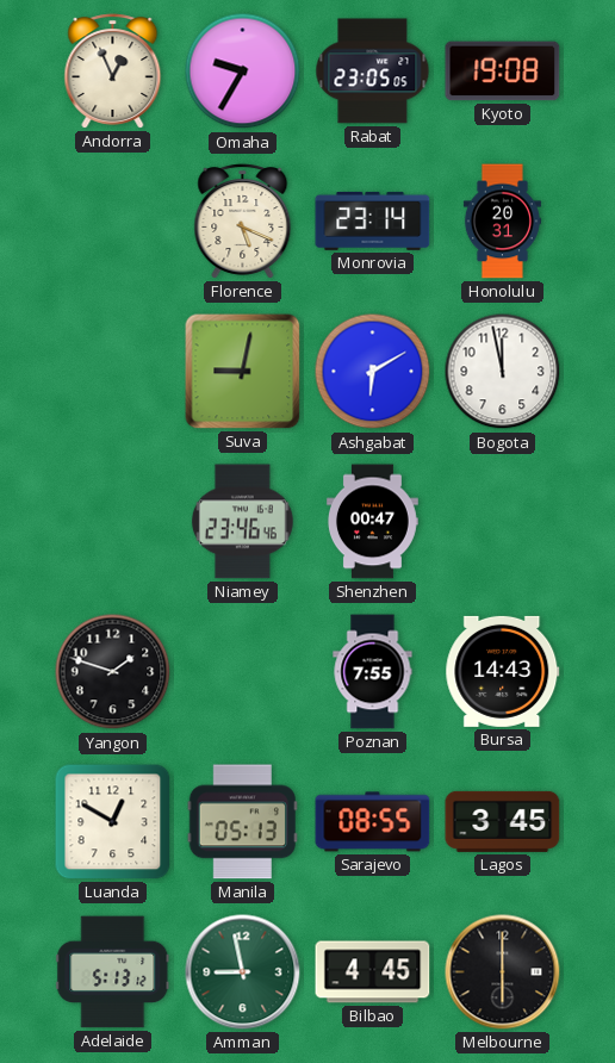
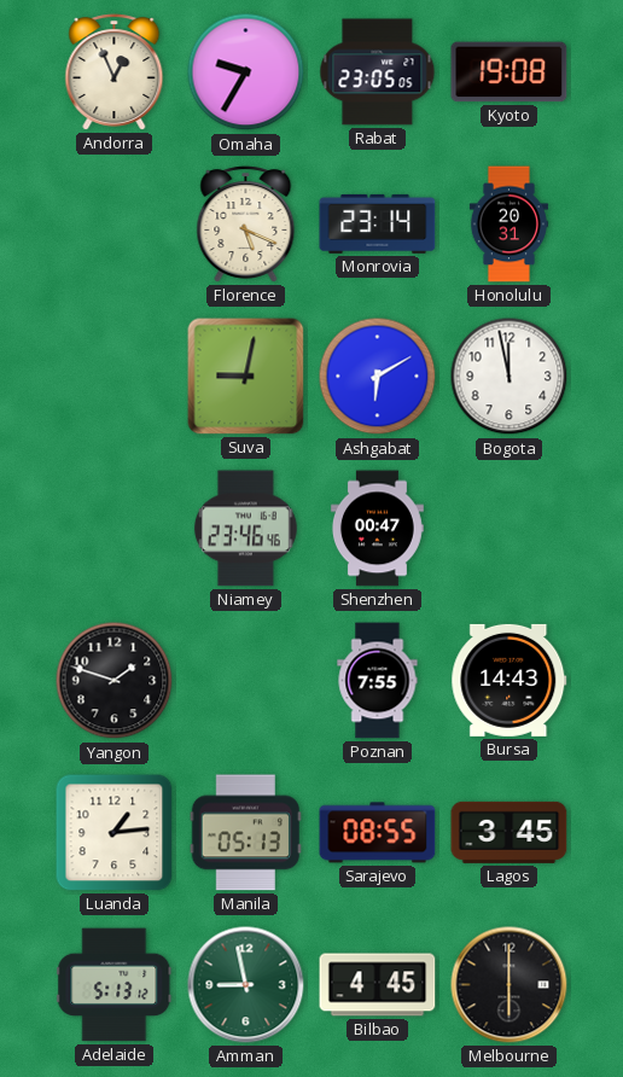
Luanda: 12:50 -> 1:14 (115, 833)
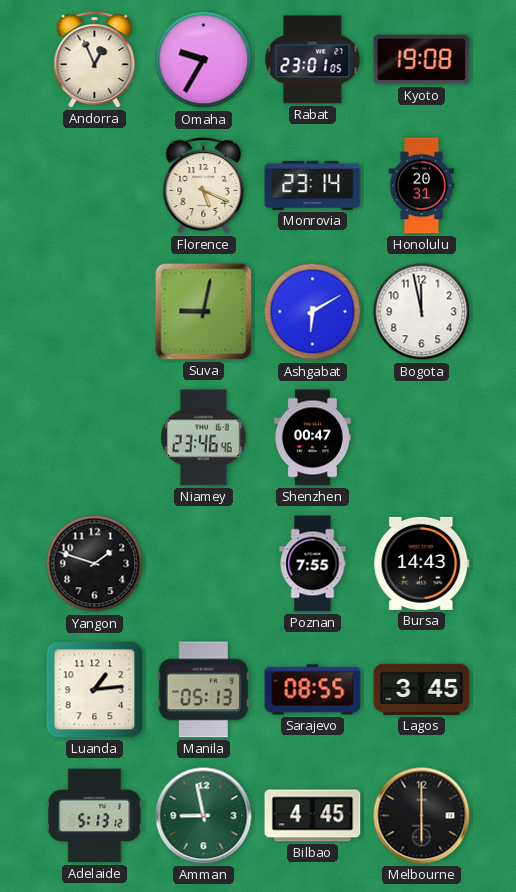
Rabat: 23:05 -> 23:01 (313, 60)
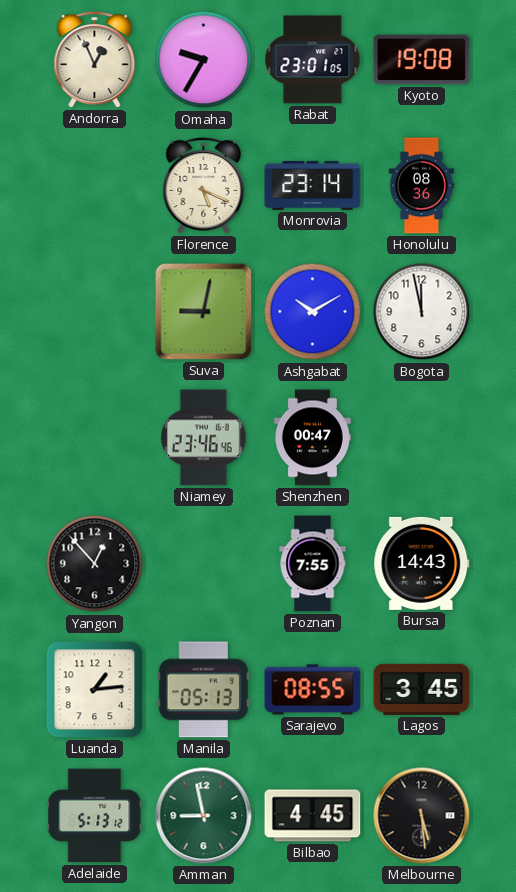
Honolulu: 20:31 -> 08:36 (421, 186)
Ashgabat: 6:10 -> 10:10 (313, 312)
Yangon: 1:48 -> 12:53 (95, 564)
Melbourne: 6:00 -> 5:29 (422, 816)
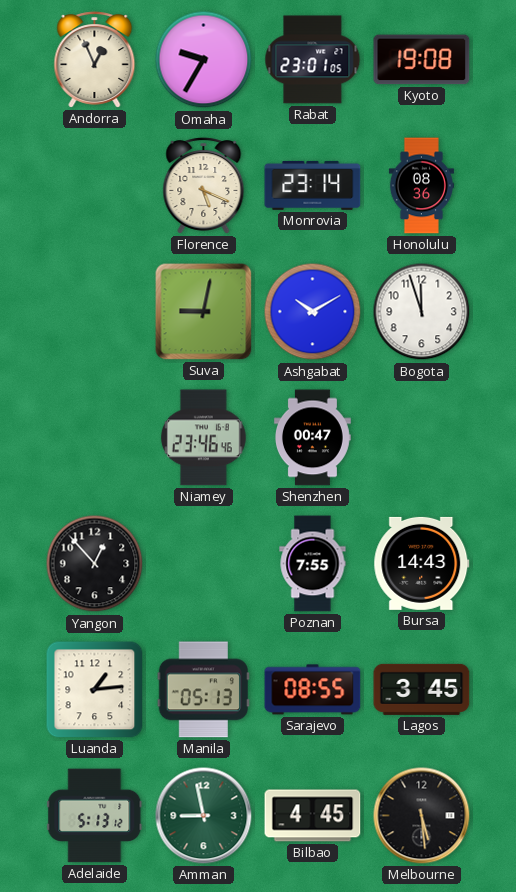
Bogota: 11:58 -> 11:57 (422, 312)
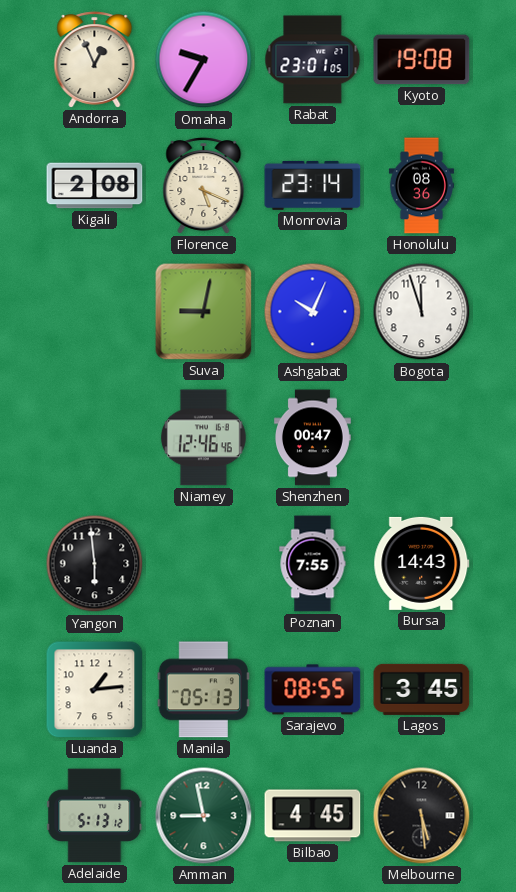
Kigali: none -> 2:08 (95, 186)
Ashgabat: 10:10 -> 10:04 (313, 312)
Niamey: 23:46 -> 12:46 (203, 438)
Yangon: 12:53 -> 5:59 (95, 564)
